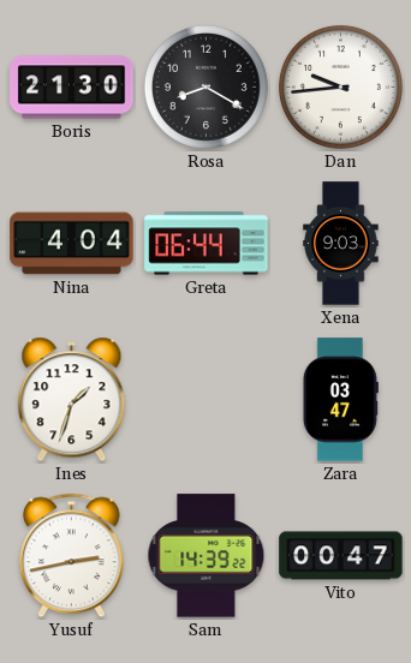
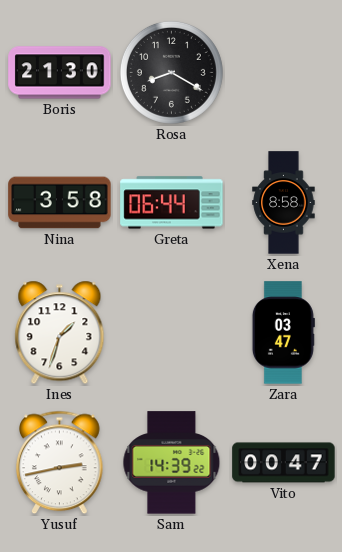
Dan: 9:44 -> none (340, 86)
Nina: 4:04 -> 3:58 (60, 203)
Xena: 9:03 -> 8:58 (284, 203)
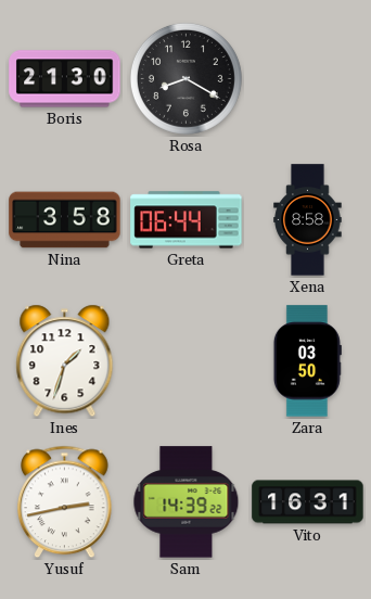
Zara: 03:47 -> 03:50 (307, 361)
Vito: 00:47 -> 16:31 (308, 502)
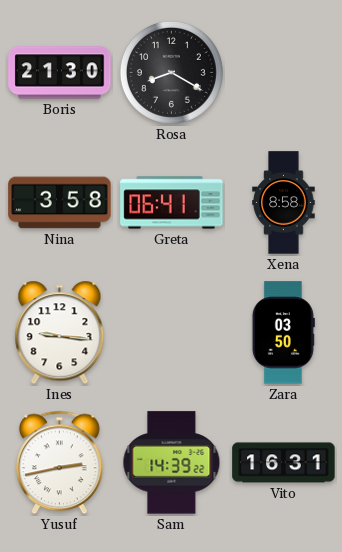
Greta: 06:44 -> 06:41 (172, 203)
Ines: 1:33 -> 9:16 (60, 333)
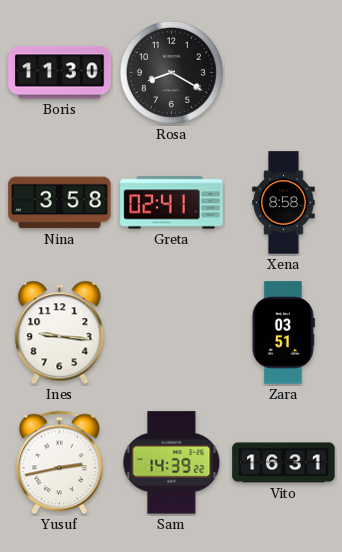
Boris: 21:30 -> 11:30 (60, 73)
Greta: 06:41 -> 02:41 (172, 203)
Zara: 03:50 -> 03:51 (283, 333)
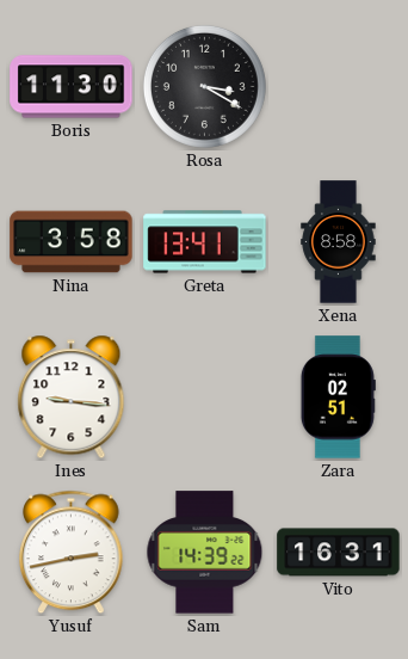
Rosa: 8:20 -> 3:20 (204, 86)
Greta: 02:41 -> 13:41 (205, 242)
Zara: 03:51 -> 02:51 (338, 398)
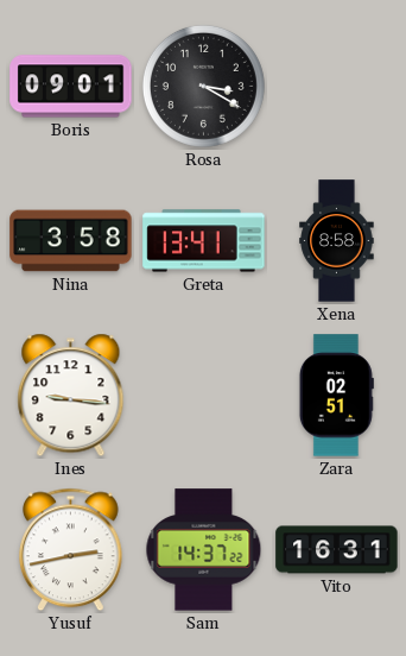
Boris: 11:30 -> 09:01 (71, 87)
Sam: 14:39 -> 14:37 (204, 550)
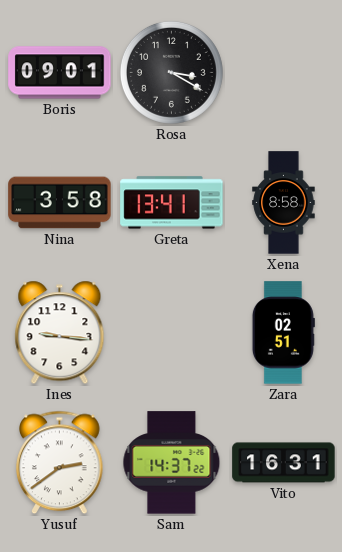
Yusuf: 2:43 -> 2:39 (60, 463)
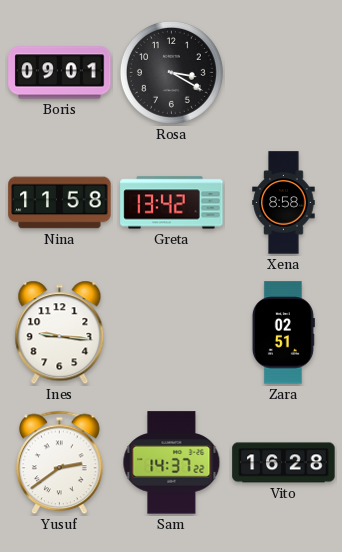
Nina: 3:58 -> 11:58 (60, 203)
Greta: 13:41 -> 13:42 (172, 203)
Vito: 16:31 -> 16:28 (284, 463)
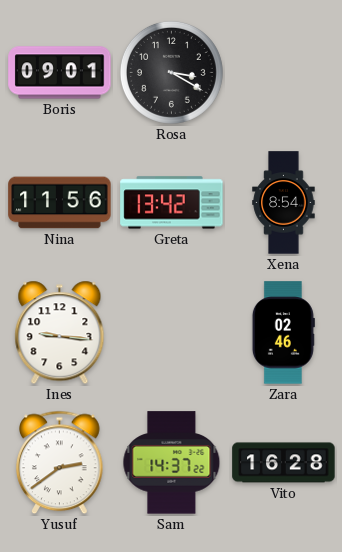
Nina: 11:58 -> 11:56 (60, 203)
Xena: 8:58 -> 8:54 (284, 203)
Zara: 02:51 -> 02:46 (283, 333)
